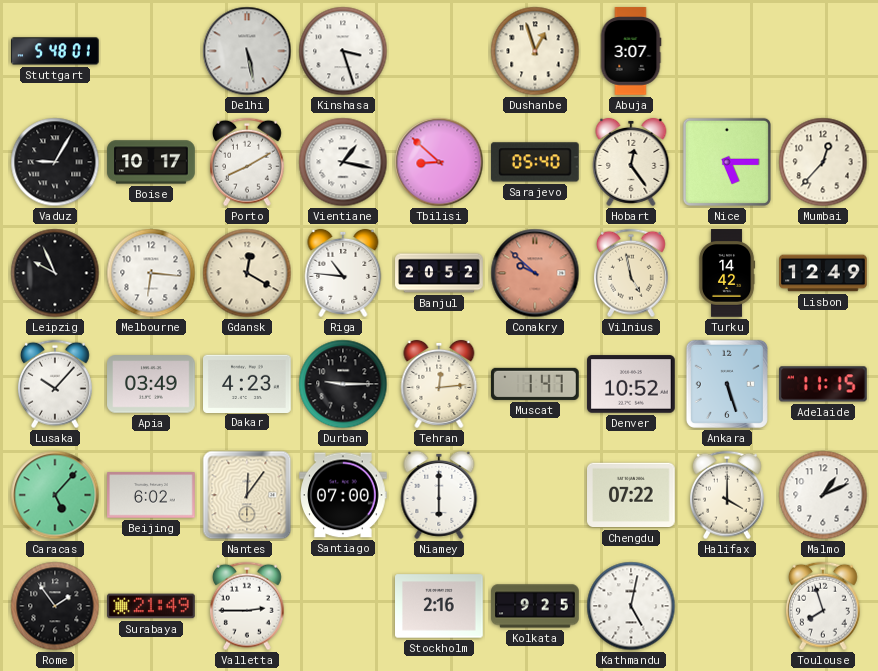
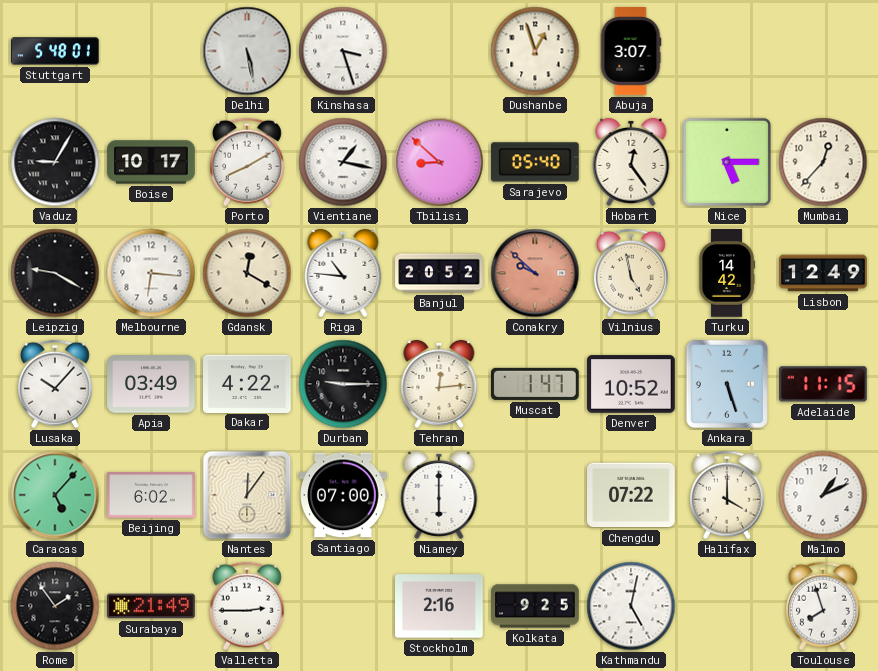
Leipzig: 9:56 -> 9:20 (55, 273)
Dakar: 4:23 -> 4:22 (248, 383)
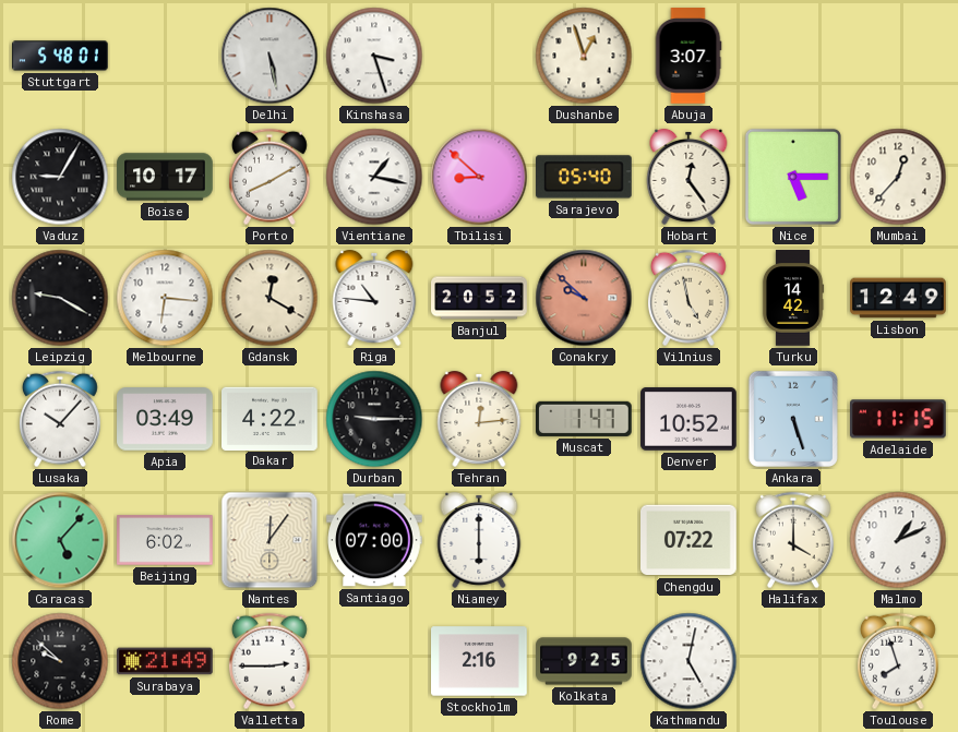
Rome: 1:54 -> 9:52 (60, 661)
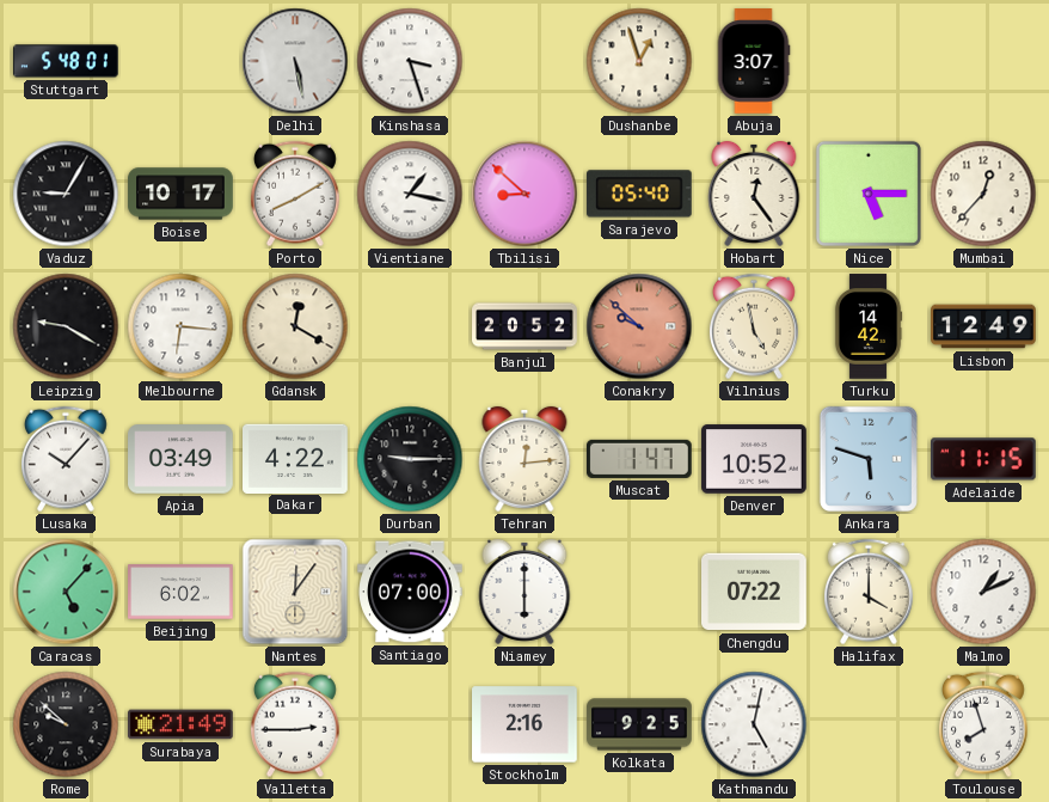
Riga: 10:46 -> none (374, 298)
Ankara: 5:27 -> 5:48 (869, 459)
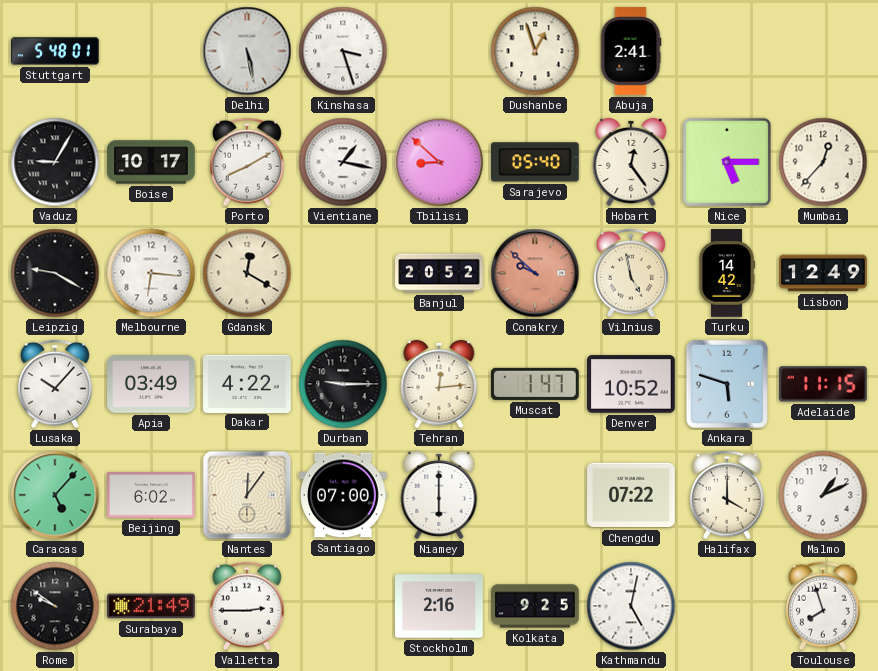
Abuja: 3:07 -> 2:41 (631, 51)
Rome: 9:52 -> 9:51 (55, 606)
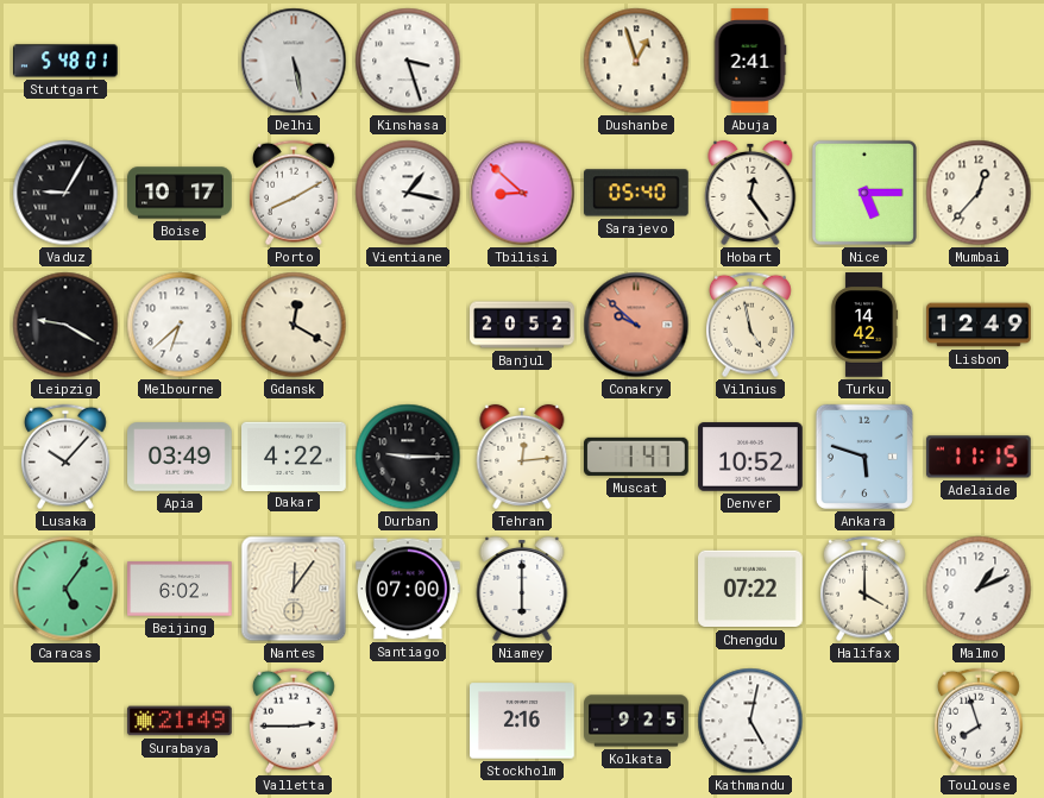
Melbourne: 6:16 -> 6:38 (180, 325)
Caracas: 5:07 -> 5:06 (65, 589)
Rome: 9:51 -> none (55, 606)
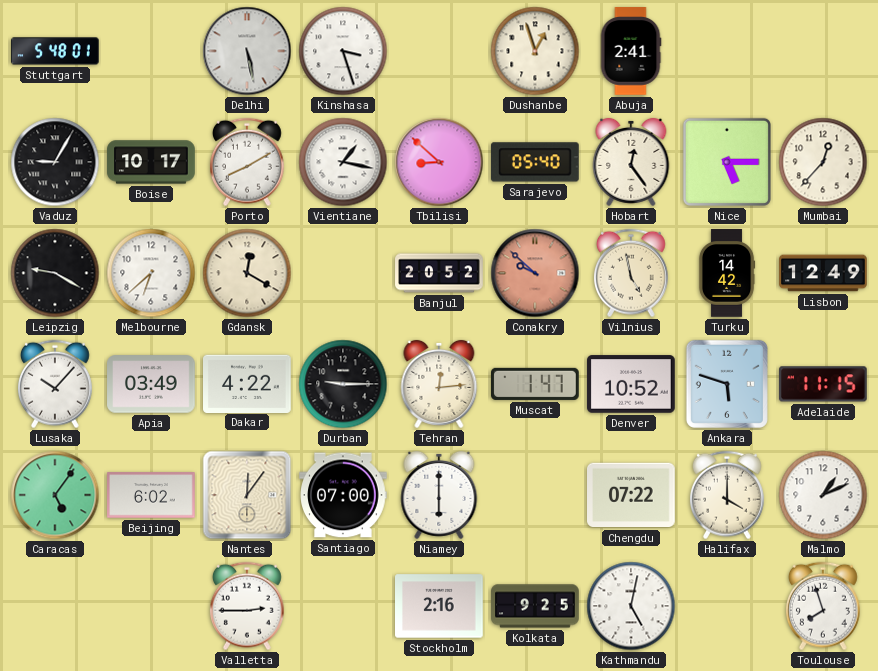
Surabaya: 21:49 -> none (180, 721)
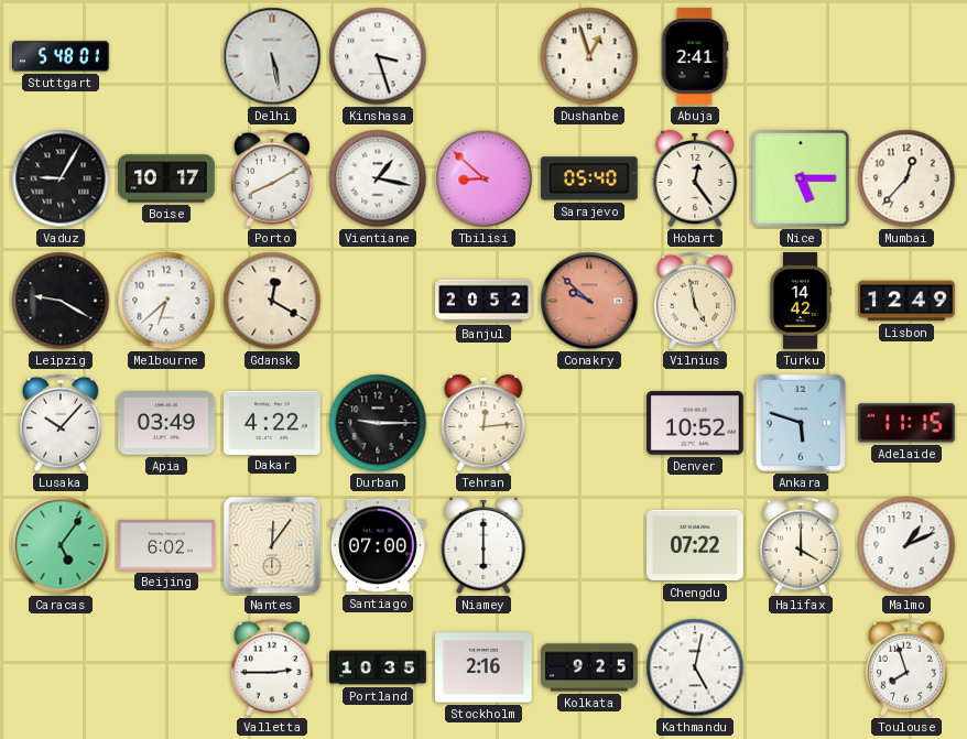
Muscat: 1:47 -> none (536, 384)
Portland: none -> 10:35 (378, 667)
